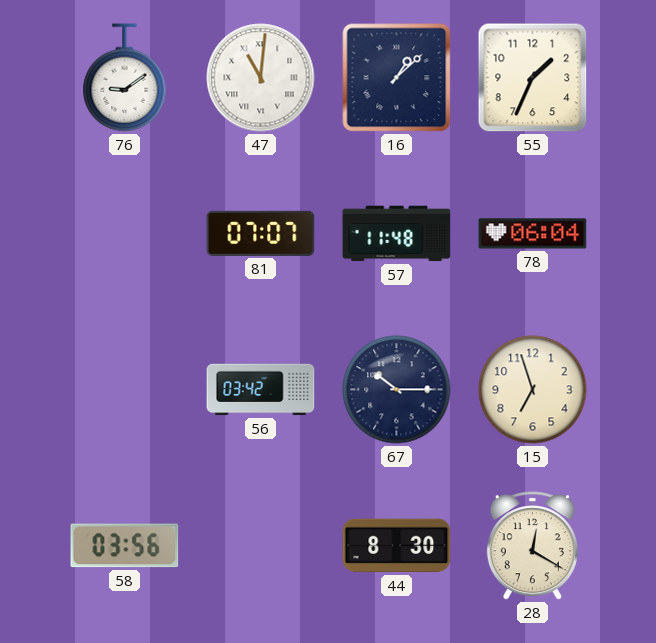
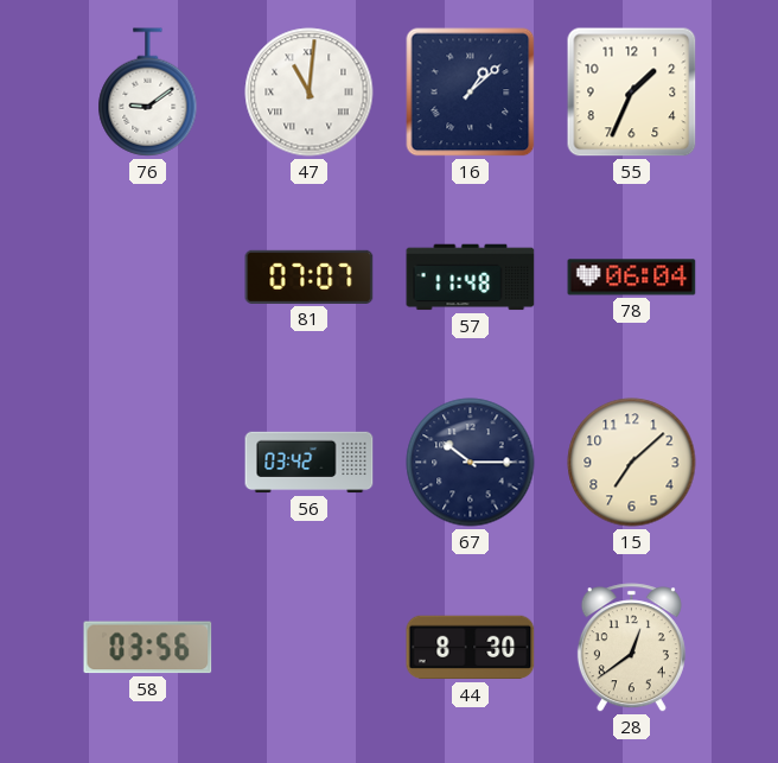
15: 6:57 -> 7:08 (632, 463)
28: 12:20 -> 12:39 (631, 648)
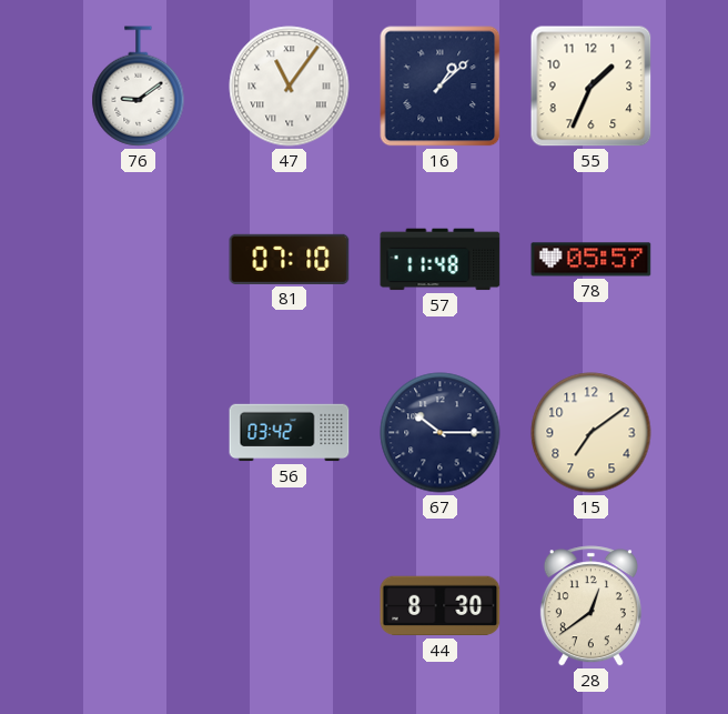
47: 11:01 -> 11:06 (290, 87)
81: 07:07 -> 07:10 (290, 259)
78: 06:04 -> 05:57 (591, 260)
15: 7:08 -> 7:09 (591, 433)
58: 03:56 -> none (148, 648)
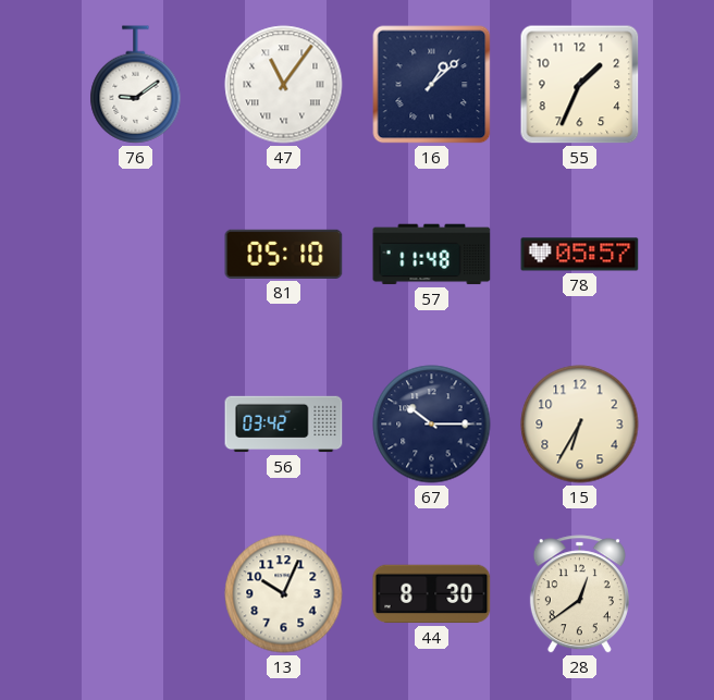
81: 07:10 -> 05:10 (284, 254)
15: 7:09 -> 6:35 (580, 425)
13: none -> 10:04 (284, 594)
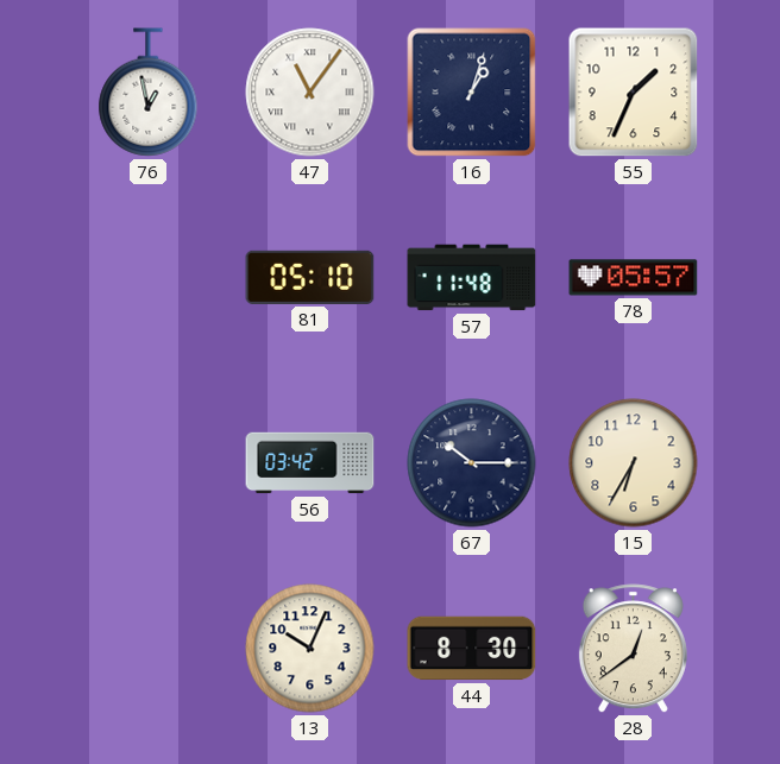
76: 9:09 -> 12:58 (149, 93)
16: 1:08 -> 1:03 (472, 93)
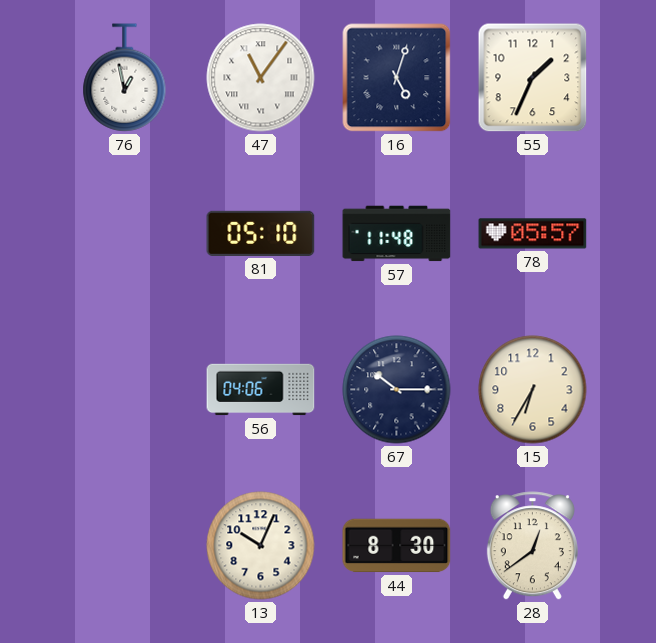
16: 1:03 -> 5:03 (397, 78)
56: 03:42 -> 04:06 (261, 390)
